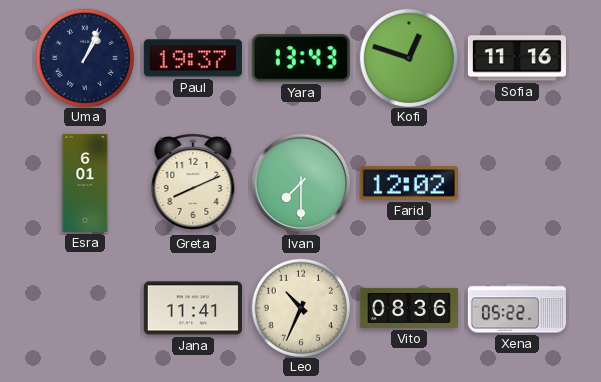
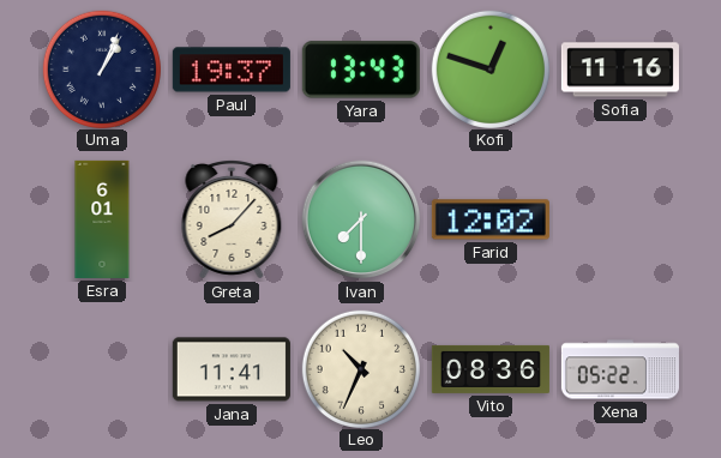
Greta: 8:11 -> 8:07 (232, 219)
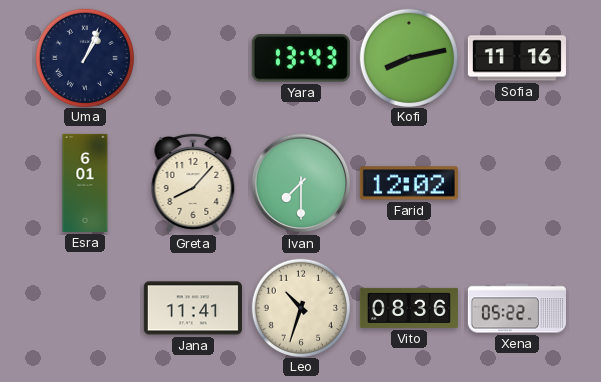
Paul: 19:37 -> none (232, 70)
Kofi: 12:48 -> 8:13 (408, 57)
Leo: 10:34 -> 10:33 (300, 307)
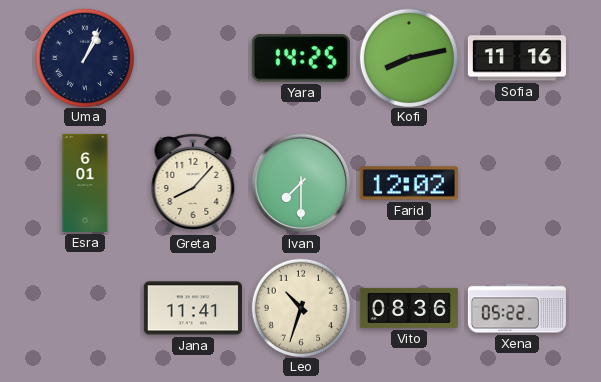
Yara: 13:43 -> 14:25 (301, 58)
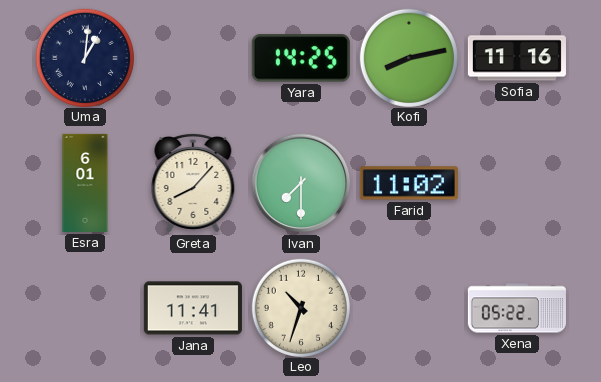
Uma: 1:04 -> 1:01 (84, 57)
Farid: 12:02 -> 11:02 (409, 183)
Vito: 08:36 -> none (409, 308)
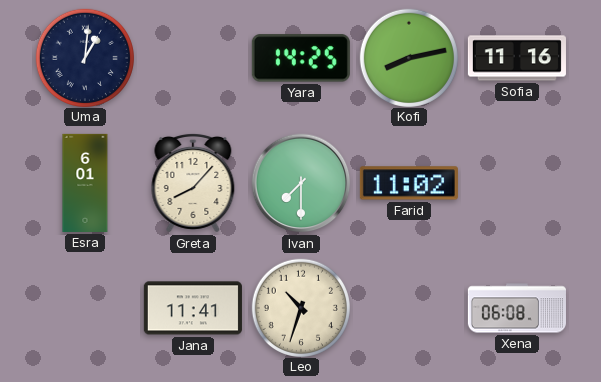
Xena: 05:22 -> 06:08 (517, 308)
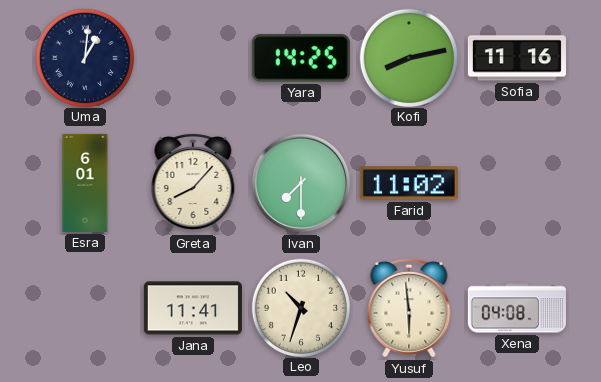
Yusuf: none -> 5:59 (409, 308)
Xena: 06:08 -> 04:08 (517, 308)
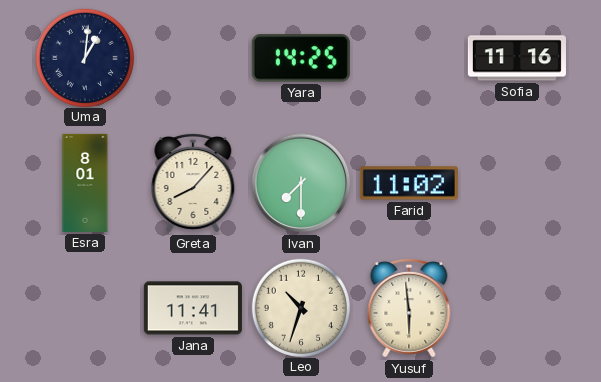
Kofi: 8:13 -> none (408, 57)
Esra: 6:01 -> 8:01 (85, 183)
Xena: 04:08 -> none (517, 308)
